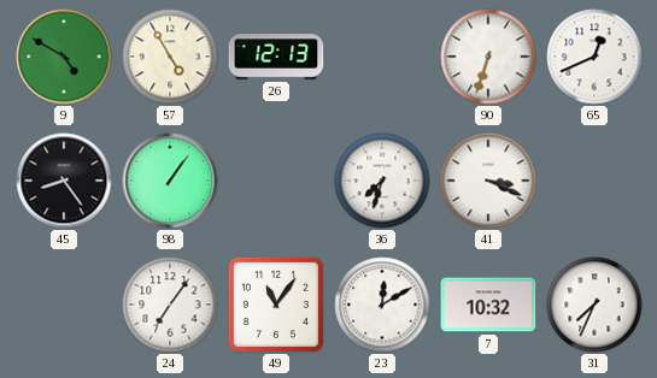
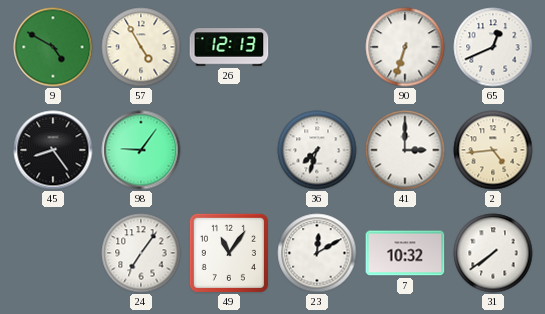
98: 1:06 -> 9:06 (141, 150)
41: 3:19 -> 3:00 (405, 150)
2: none -> 4:44 (493, 150)
31: 7:34 -> 7:39 (493, 253)
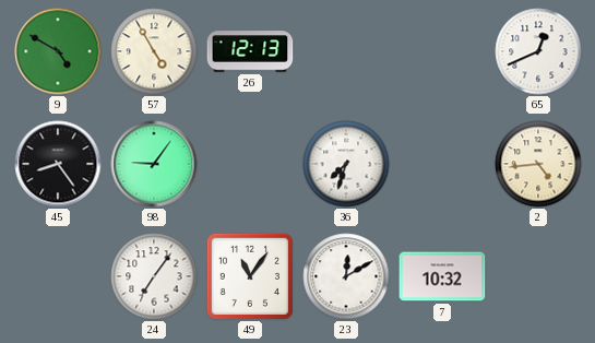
90: 6:33 -> none (405, 47)
41: 3:00 -> none (405, 150)
31: 7:39 -> none (493, 253)
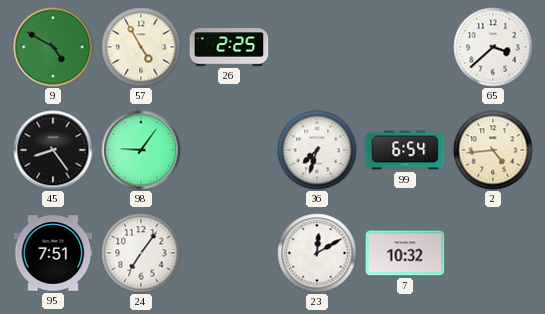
26: 12:13 -> 2:25 (229, 47)
65: 12:41 -> 3:38 (493, 47)
99: none -> 6:54 (405, 150)
95: none -> 7:51 (53, 253)
49: 11:06 -> none (250, 276)
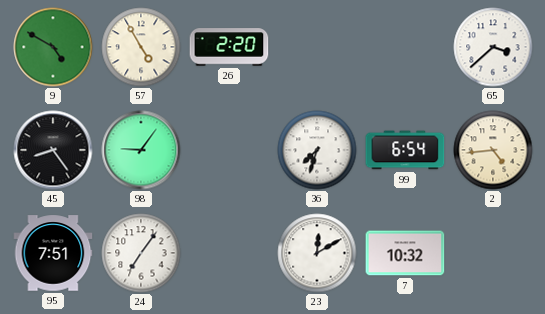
26: 2:25 -> 2:20 (229, 47)
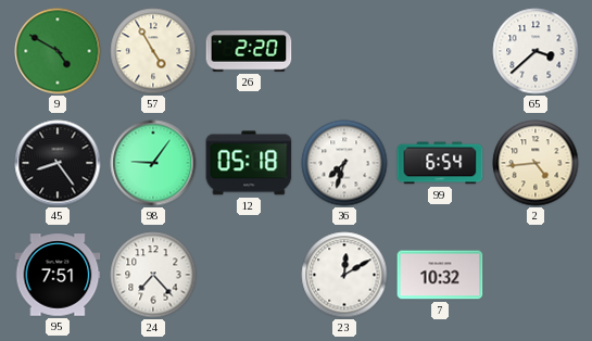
12: none -> 05:18 (249, 163)
24: 7:06 -> 7:23 (153, 275)
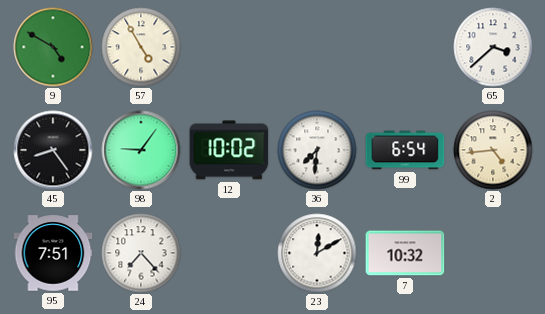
26: 2:20 -> none (249, 51)
12: 05:18 -> 10:02 (229, 150)
36: 7:33 -> 7:31 (317, 150)
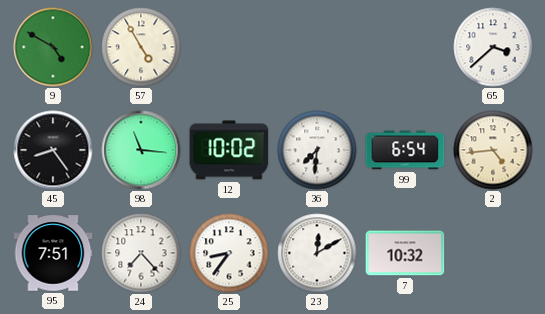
98: 9:06 -> 11:16 (141, 150)
25: none -> 8:36 (229, 253)
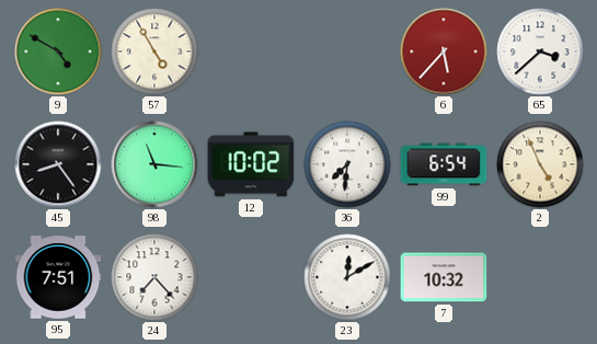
6: none -> 5:37 (444, 51)
2: 4:44 -> 4:56 (540, 164)
25: 8:36 -> none (229, 253)
